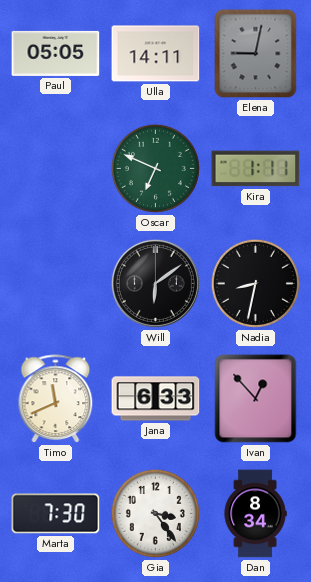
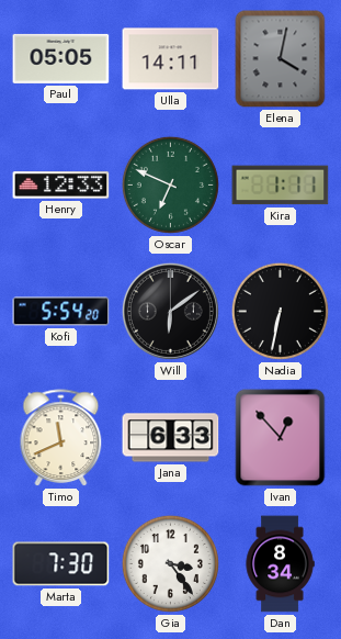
Elena: 9:02 -> 4:02 (281, 59)
Henry: none -> 12:33 (61, 186)
Kofi: none -> 5:54 (61, 312)
Nadia: 8:32 -> 6:32 (280, 311)
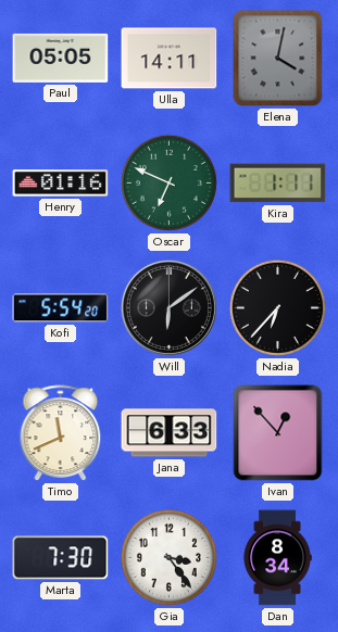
Henry: 12:33 -> 01:16 (61, 184)
Nadia: 6:32 -> 6:37 (277, 307)
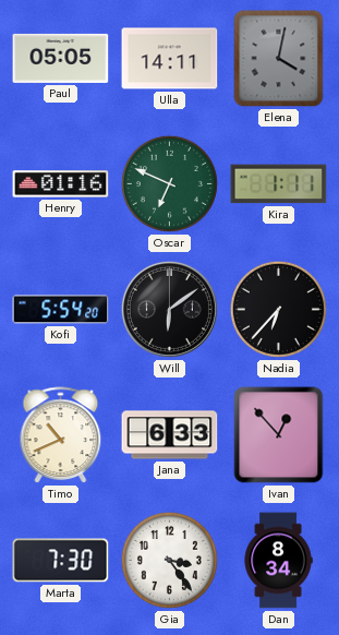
Timo: 11:41 -> 10:41 (61, 435)
